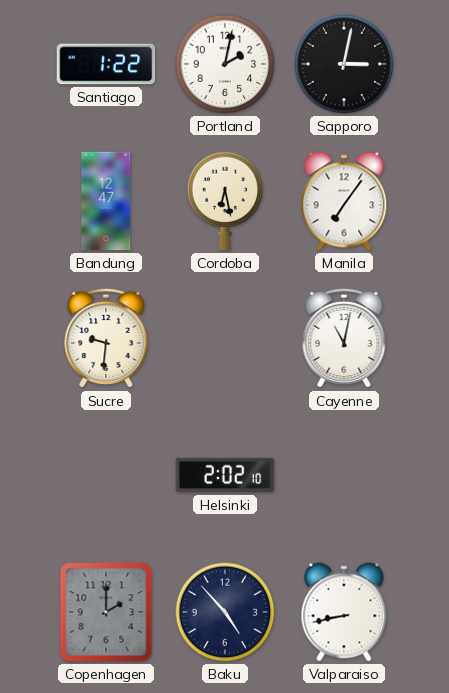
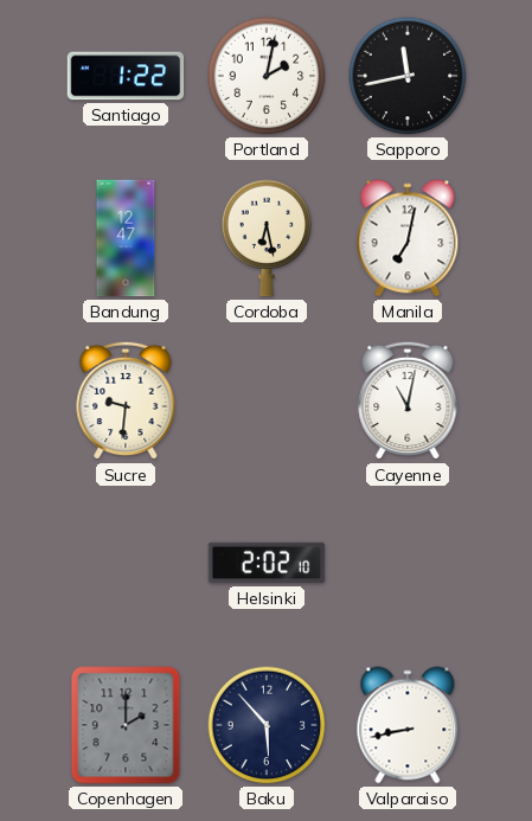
Sapporo: 3:02 -> 11:43 (408, 76)
Manila: 7:06 -> 7:02 (408, 238)
Baku: 4:53 -> 5:53 (267, 725)
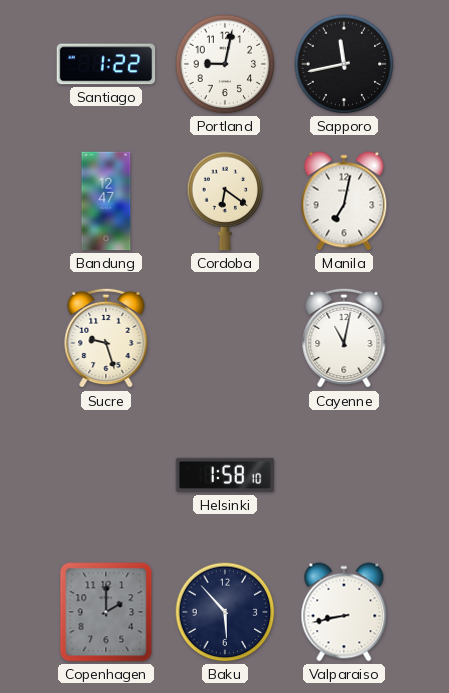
Portland: 2:02 -> 9:02 (225, 64)
Cordoba: 6:28 -> 6:21 (225, 201)
Sucre: 9:31 -> 9:27 (106, 338)
Helsinki: 2:02 -> 1:58 (225, 475)
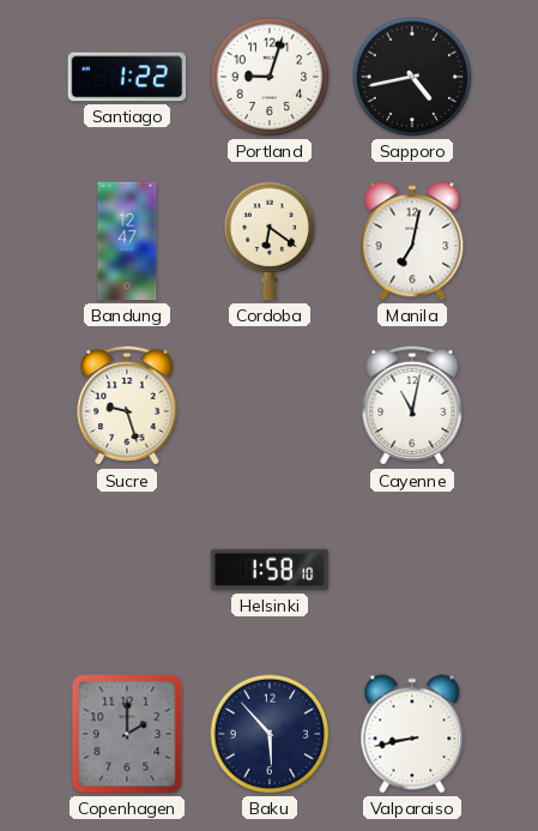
Portland: 9:02 -> 9:03 (270, 77)
Sapporo: 11:43 -> 4:43 (412, 77)
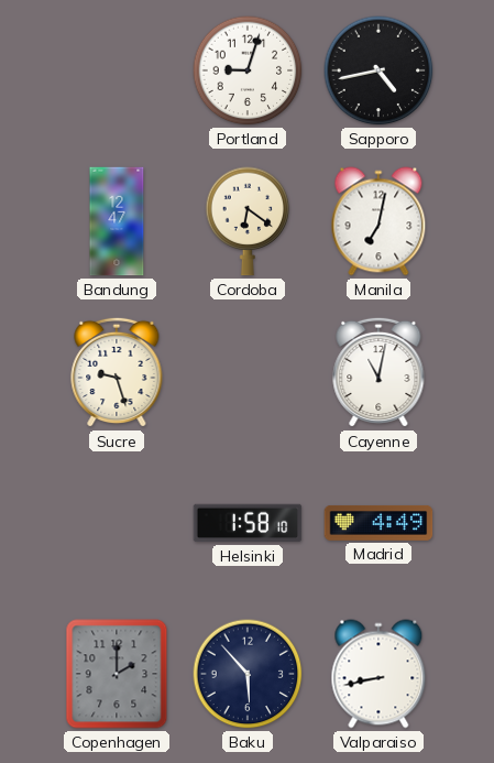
Santiago: 1:22 -> none (127, 77)
Madrid: none -> 4:49 (378, 523)
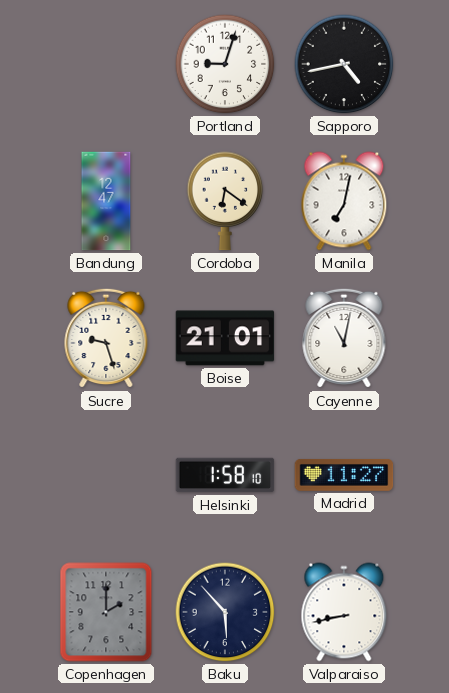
Boise: none -> 21:01 (225, 338)
Madrid: 4:49 -> 11:27 (344, 475)
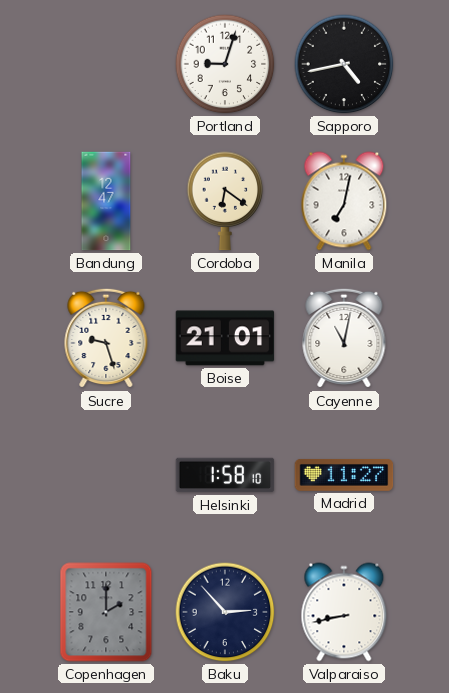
Baku: 5:53 -> 2:53 (225, 612)
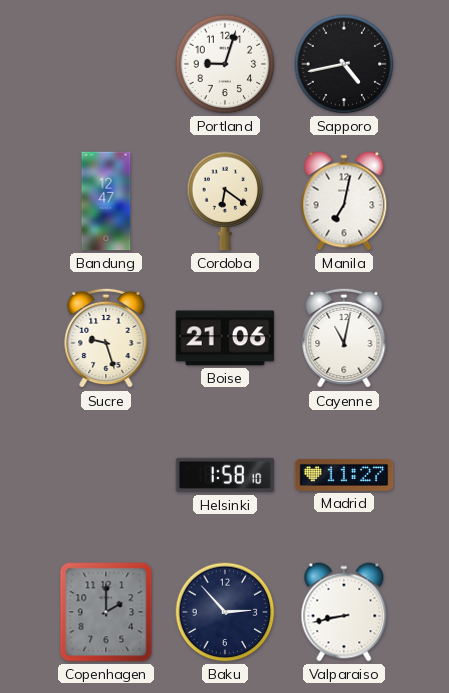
Boise: 21:01 -> 21:06 (225, 338)
